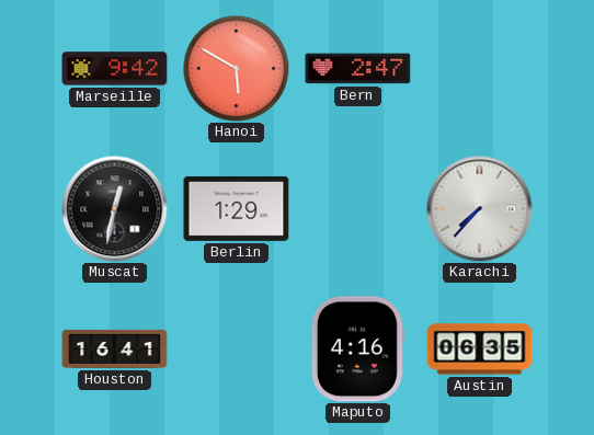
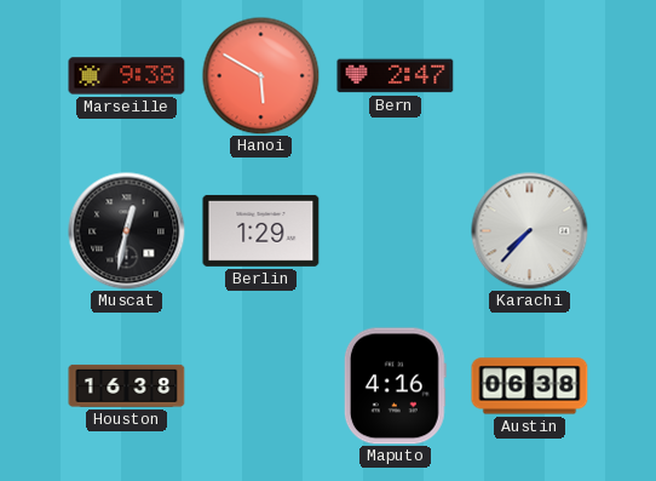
Marseille: 9:42 -> 9:38 (127, 76)
Houston: 16:41 -> 16:38 (127, 385)
Austin: 06:35 -> 06:38 (530, 386)
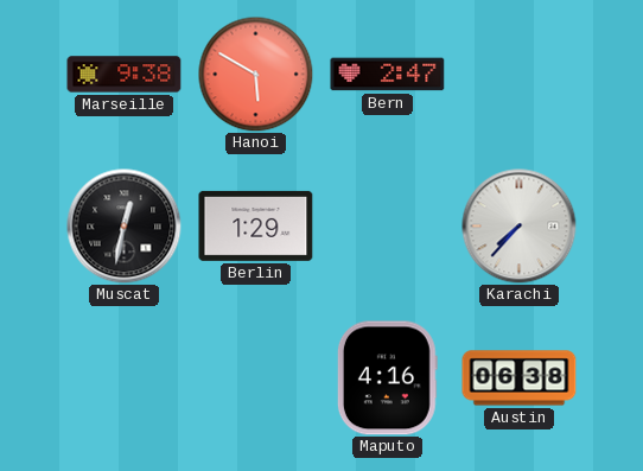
Houston: 16:38 -> none (127, 385)
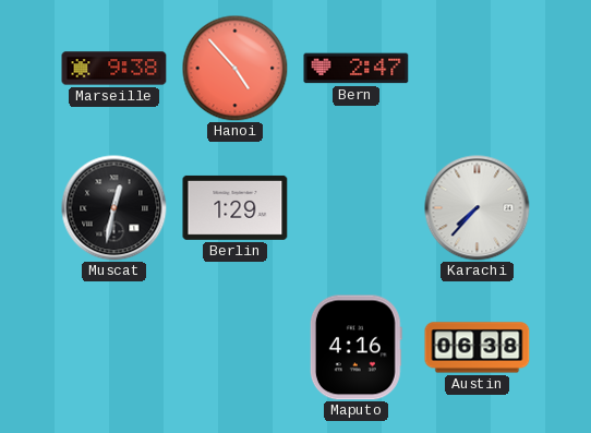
Hanoi: 5:50 -> 4:53 (234, 68)
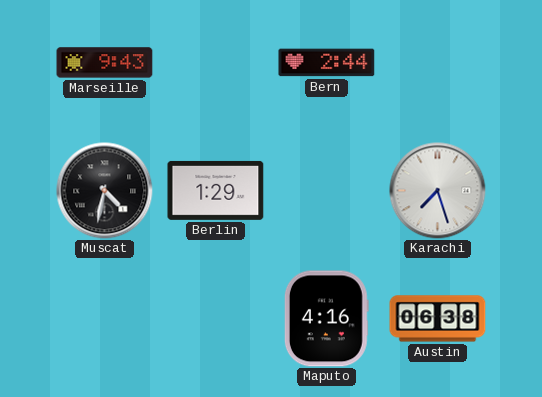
Marseille: 9:38 -> 9:43 (105, 63)
Hanoi: 4:53 -> none (234, 68)
Bern: 2:47 -> 2:44 (327, 63)
Muscat: 12:32 -> 4:32 (105, 191)
Karachi: 7:37 -> 7:27 (438, 191)
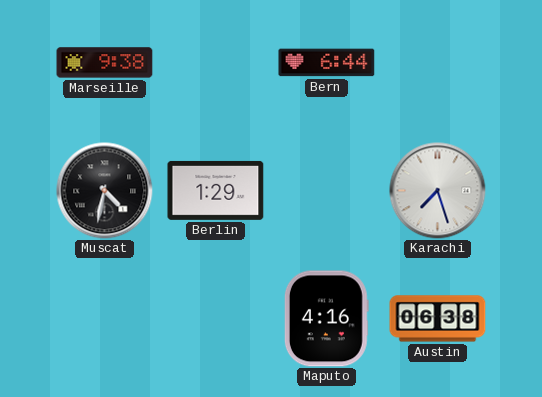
Marseille: 9:43 -> 9:38 (105, 63)
Bern: 2:44 -> 6:44 (327, 63)
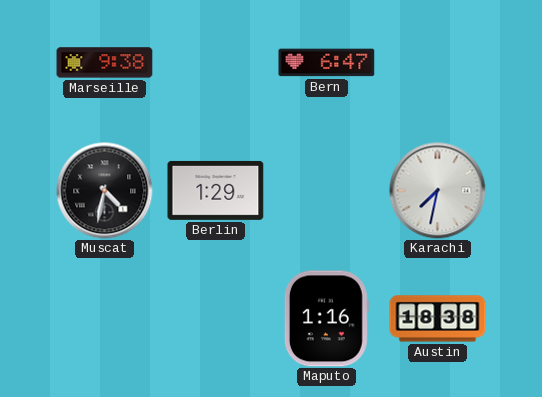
Bern: 6:44 -> 6:47 (327, 63)
Karachi: 7:27 -> 7:32 (438, 191)
Maputo: 4:16 -> 1:16 (326, 319)
Austin: 06:38 -> 18:38 (438, 319)
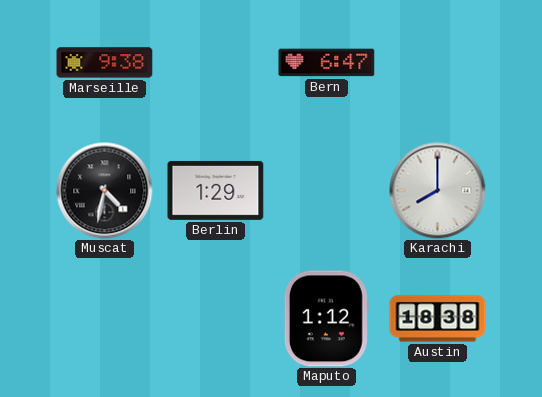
Karachi: 7:32 -> 8:00 (438, 191)
Maputo: 1:16 -> 1:12 (326, 319)
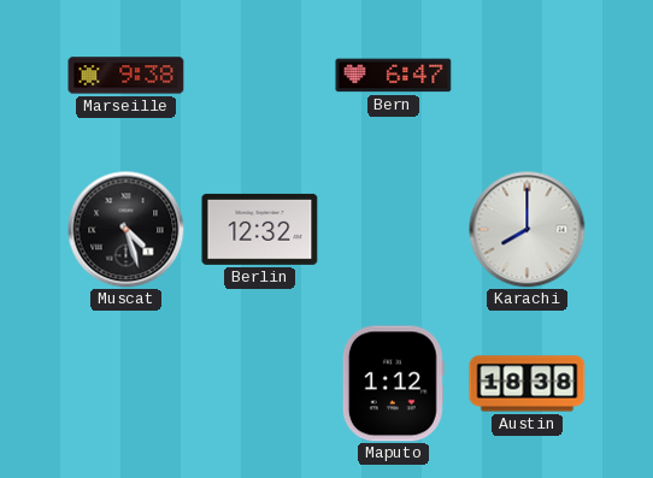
Muscat: 4:32 -> 4:27 (127, 230)
Berlin: 1:29 -> 12:32 (260, 229)
